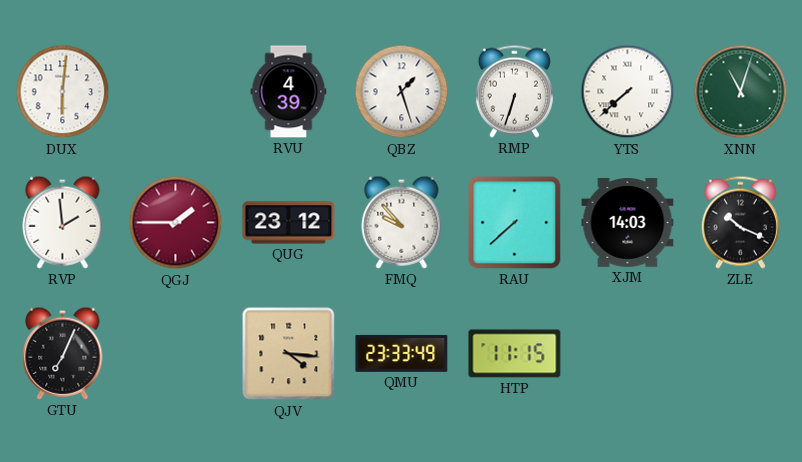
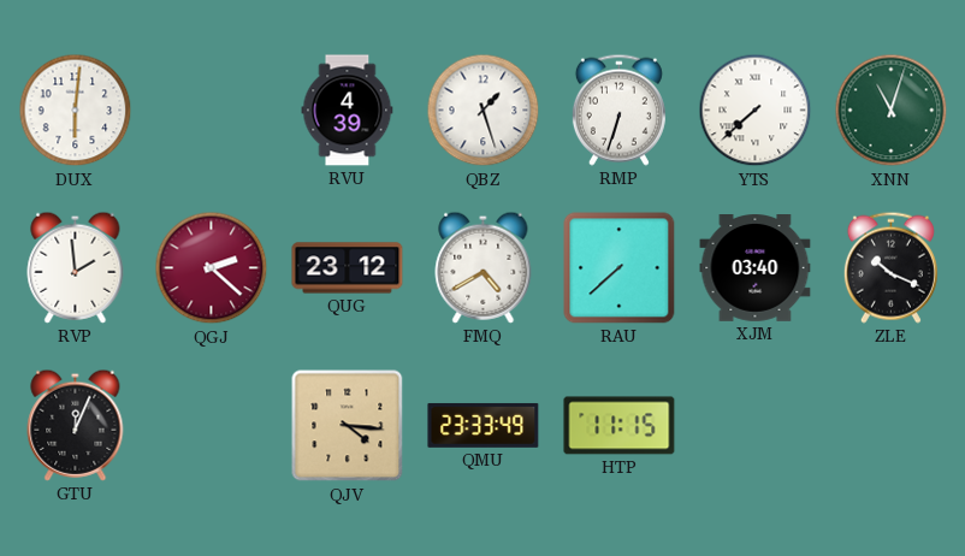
QGJ: 1:45 -> 2:22 (212, 268)
FMQ: 9:53 -> 4:40 (484, 267)
XJM: 14:03 -> 03:40 (756, 268)
GTU: 7:04 -> 12:04 (76, 425)
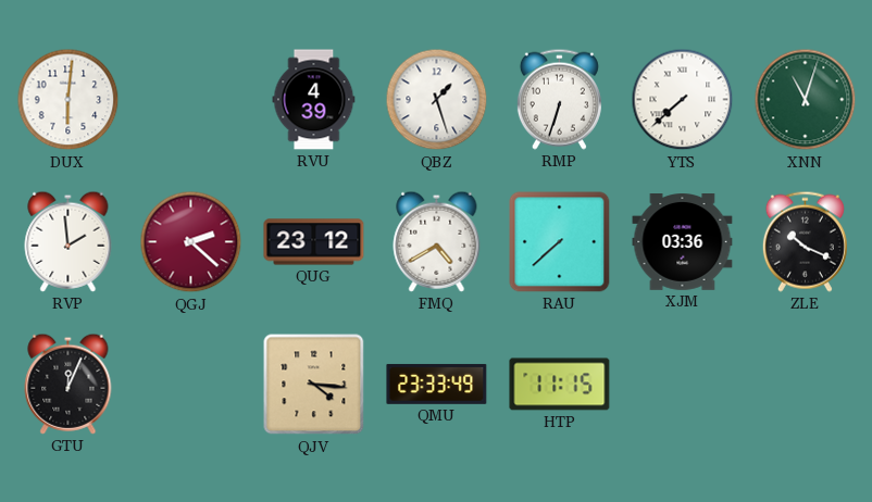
XJM: 03:40 -> 03:36 (683, 242)
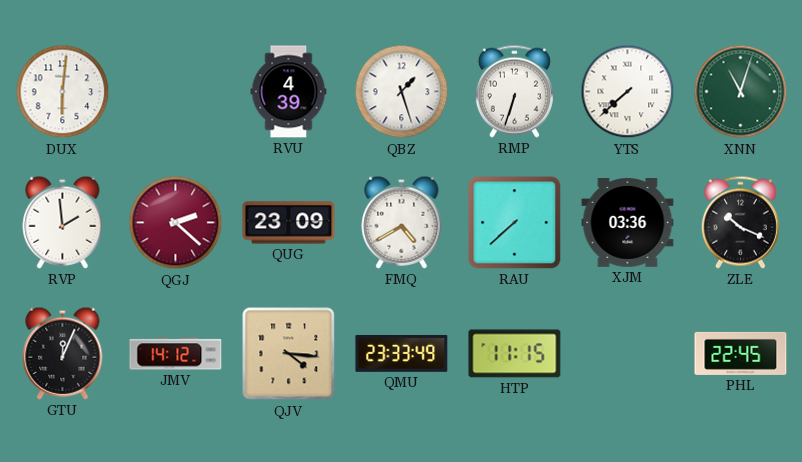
QUG: 23:12 -> 23:09 (289, 223)
JMV: none -> 14:12 (176, 354)
PHL: none -> 22:45 (741, 353)
